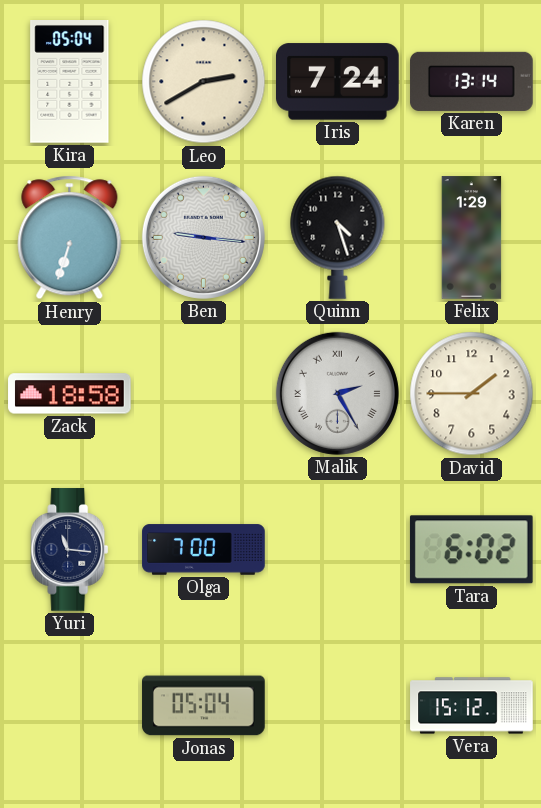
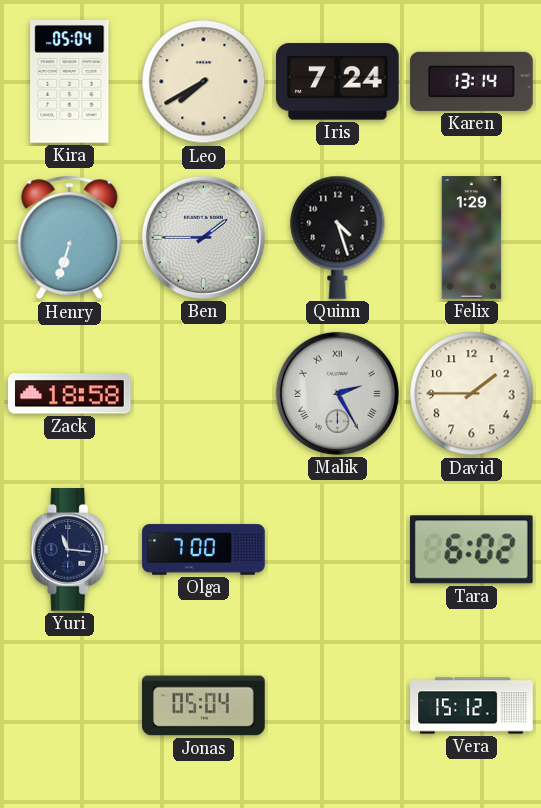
Leo: 2:40 -> 7:40 (204, 82)
Ben: 9:16 -> 1:45 (203, 237)
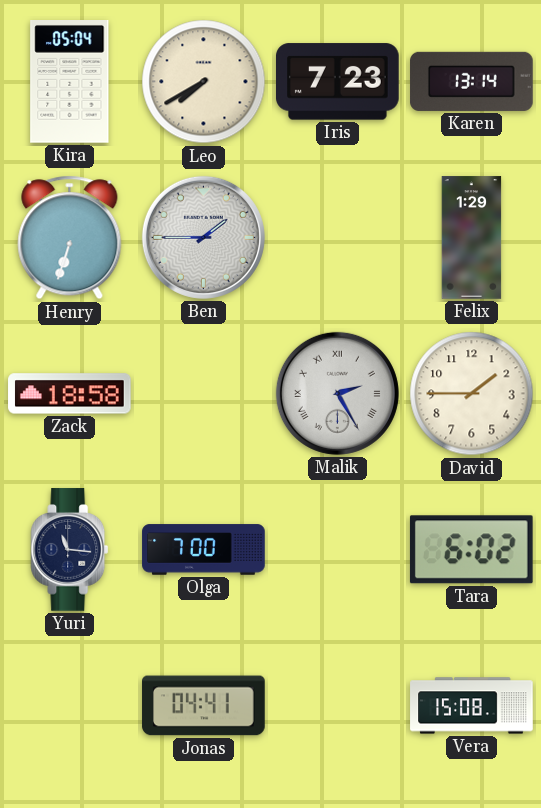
Iris: 7:24 -> 7:23 (338, 82)
Quinn: 4:27 -> none (338, 237)
Jonas: 05:04 -> 04:41 (204, 706)
Vera: 15:12 -> 15:08 (472, 706)
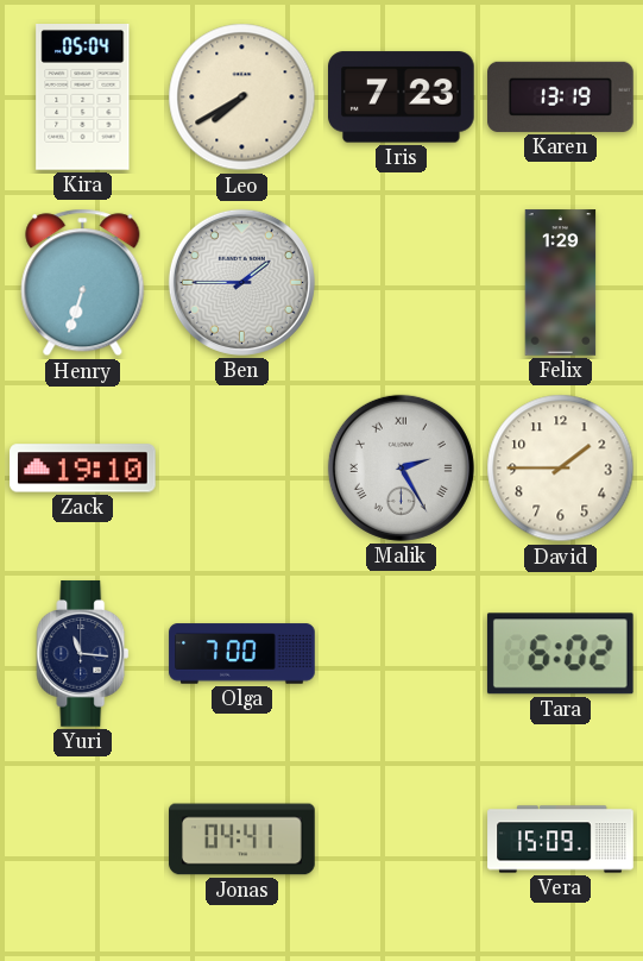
Karen: 13:14 -> 13:19 (561, 96)
Zack: 18:58 -> 19:10 (83, 469)
Vera: 15:08 -> 15:09 (561, 840)
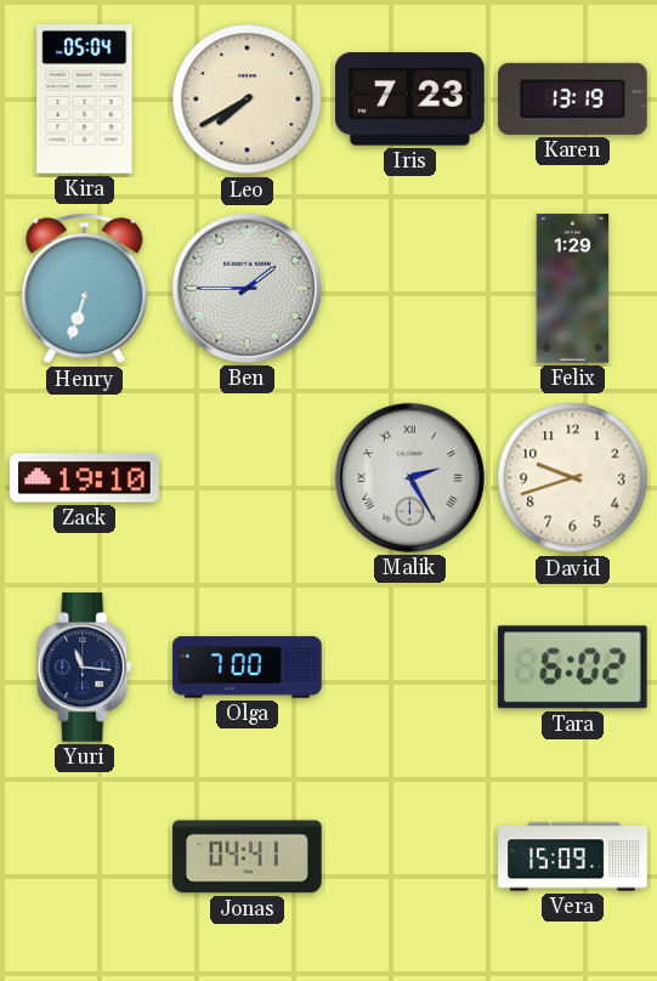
David: 1:45 -> 9:42 (573, 478)
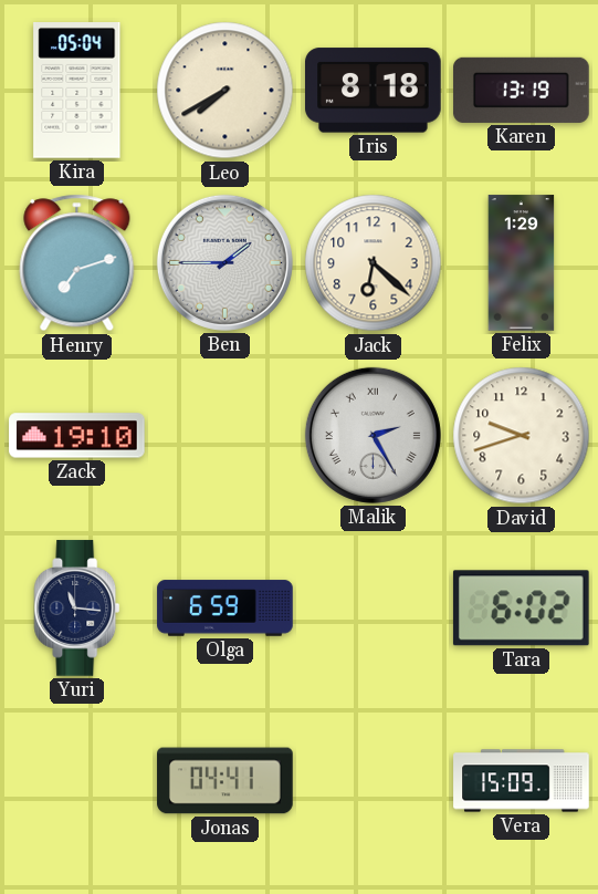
Iris: 7:23 -> 8:18 (374, 91)
Henry: 6:33 -> 7:12 (77, 263)
Jack: none -> 6:22 (374, 263)
Olga: 7:00 -> 6:59 (225, 609)
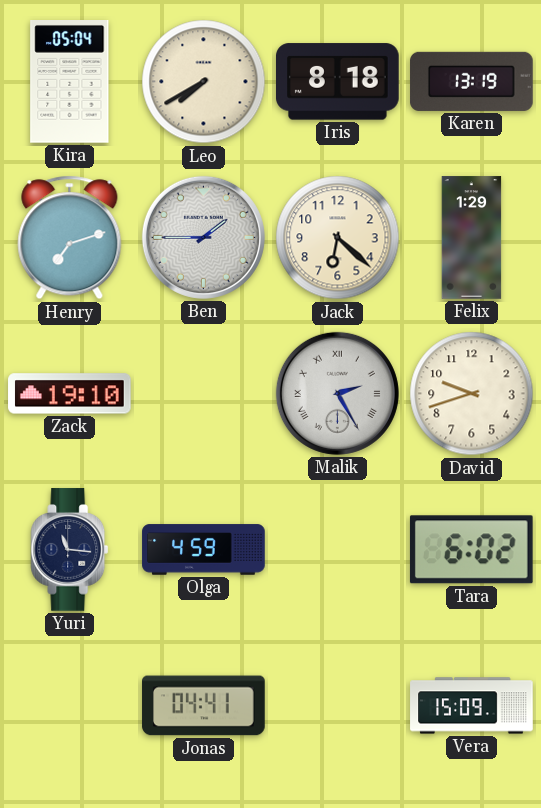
Olga: 6:59 -> 4:59 (204, 550)
